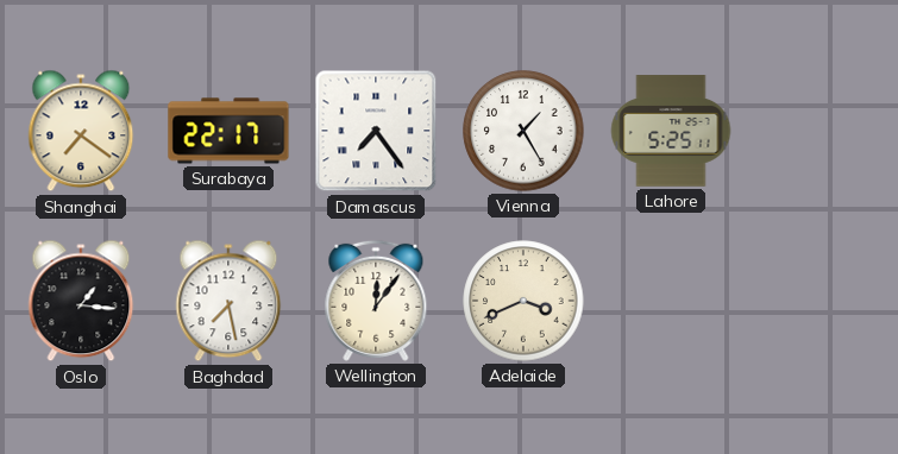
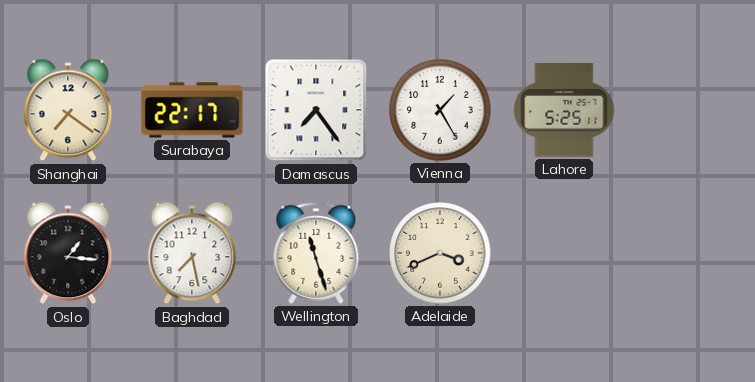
Wellington: 12:06 -> 11:27 (316, 253)
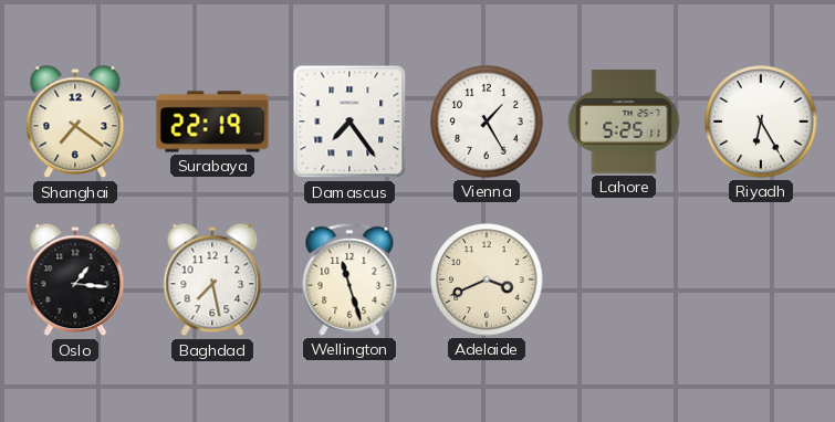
Surabaya: 22:17 -> 22:19 (212, 122)
Riyadh: none -> 6:25 (761, 122)
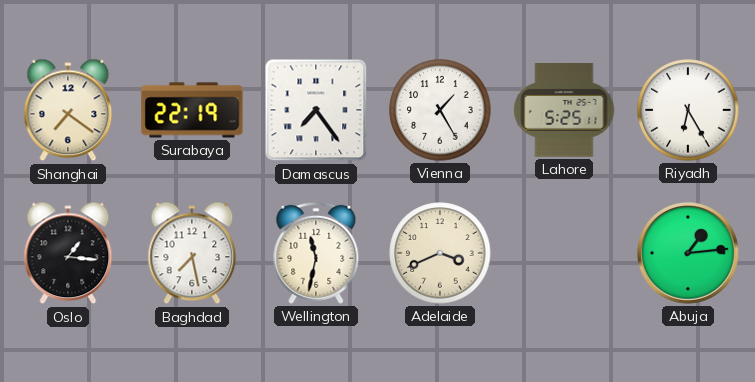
Wellington: 11:27 -> 11:32 (316, 253)
Abuja: none -> 1:14 (688, 253)
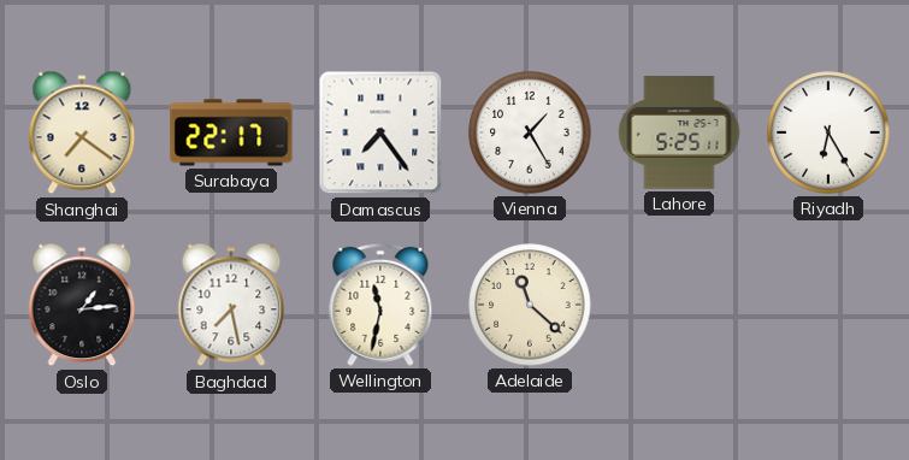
Surabaya: 22:19 -> 22:17 (231, 132)
Oslo: 1:16 -> 1:14 (82, 305)
Adelaide: 3:41 -> 11:22 (530, 305)
Abuja: 1:14 -> none (688, 253)
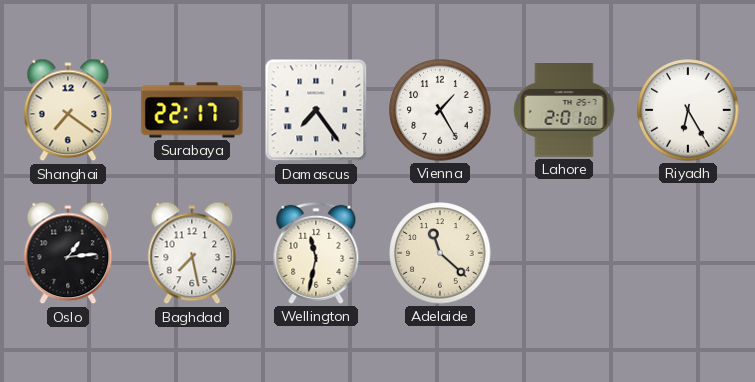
Lahore: 5:25 -> 2:01 (564, 110)
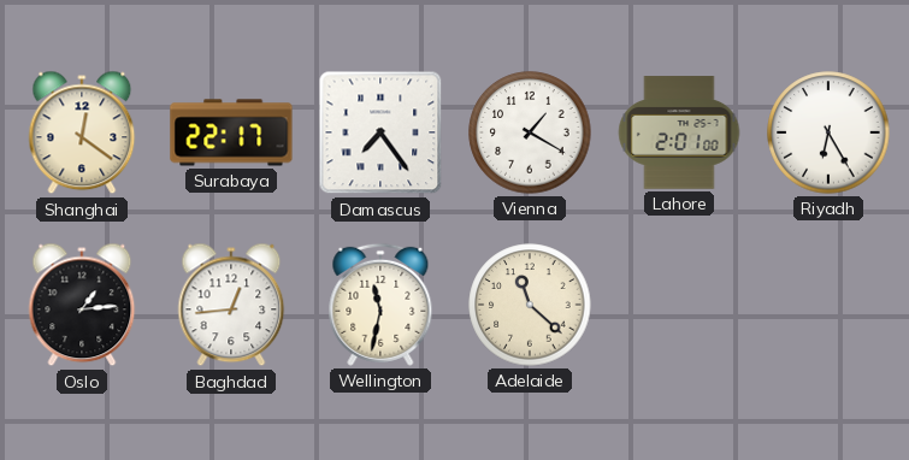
Shanghai: 7:21 -> 12:21 (82, 132)
Vienna: 1:25 -> 1:20 (530, 132)
Baghdad: 7:28 -> 12:44 (231, 305)
